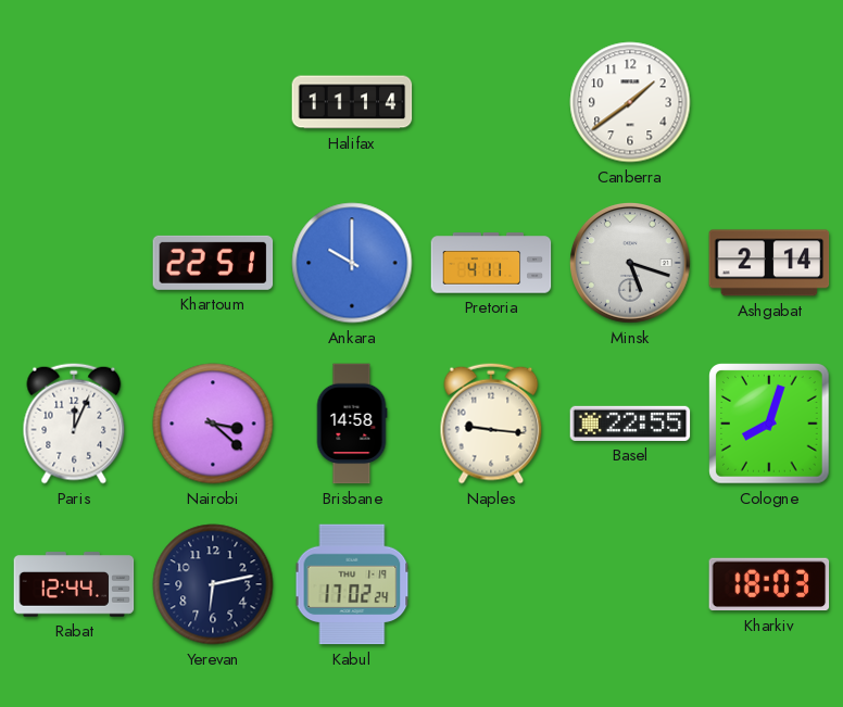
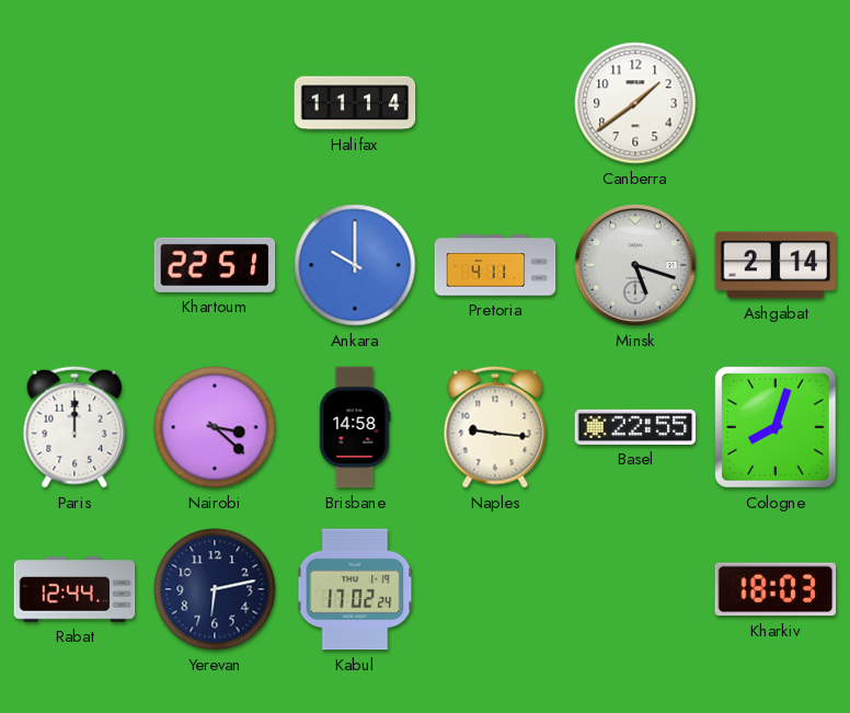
Paris: 12:04 -> 12:00 (74, 427)
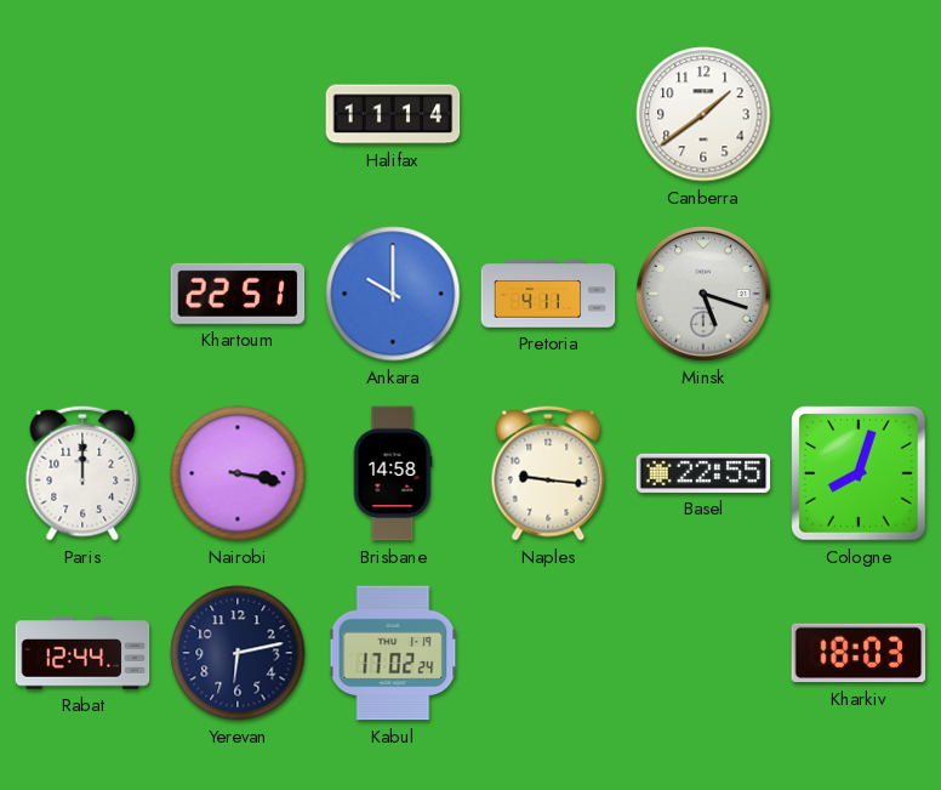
Ashgabat: 2:14 -> none (776, 265)
Nairobi: 3:22 -> 3:17 (238, 473)
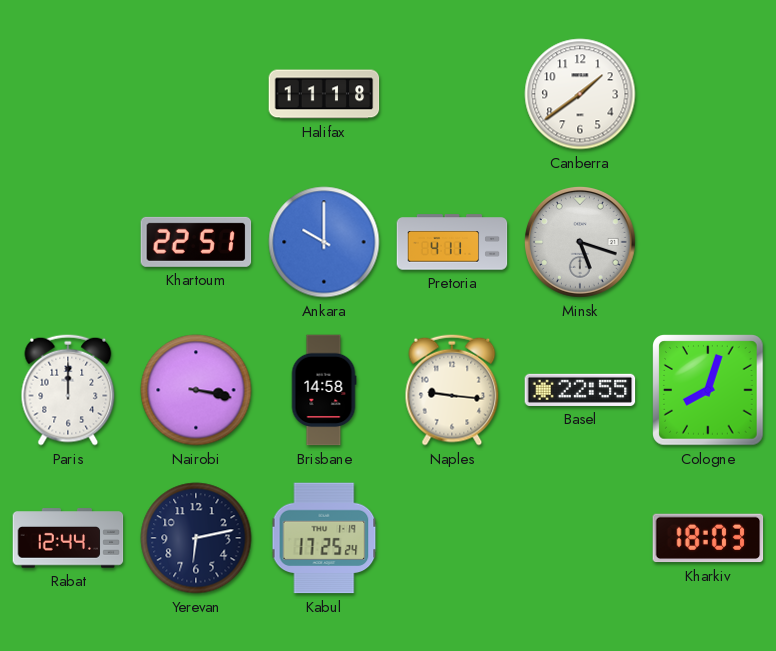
Halifax: 11:14 -> 11:18 (324, 94)
Kabul: 17:02 -> 17:25 (324, 538)
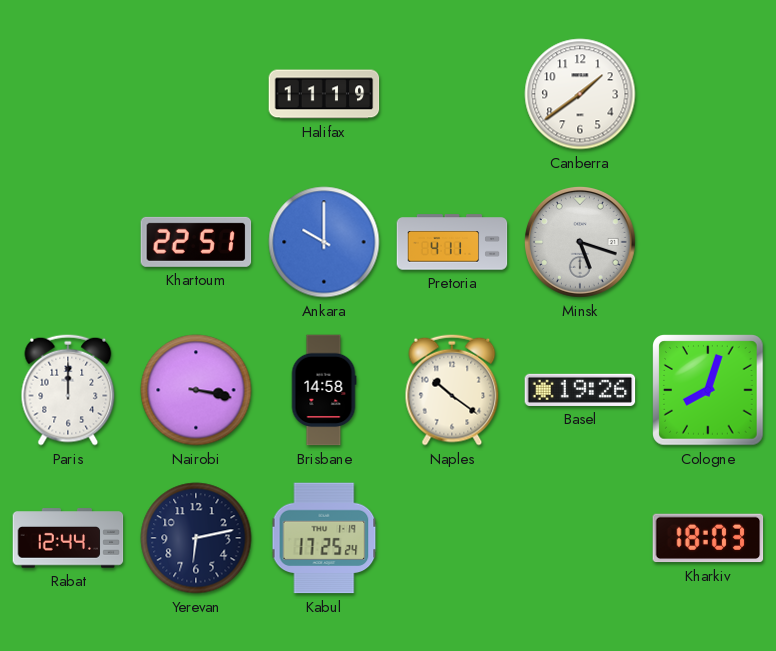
Halifax: 11:18 -> 11:19 (324, 94)
Naples: 9:16 -> 10:21 (452, 390)
Basel: 22:55 -> 19:26 (580, 390)
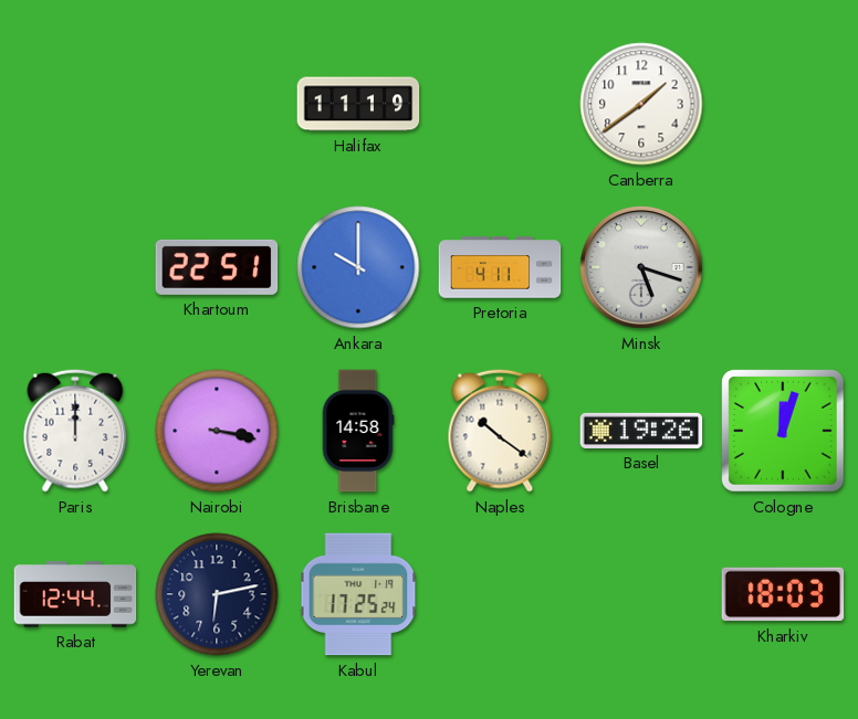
Cologne: 8:03 -> 12:03 (783, 431)
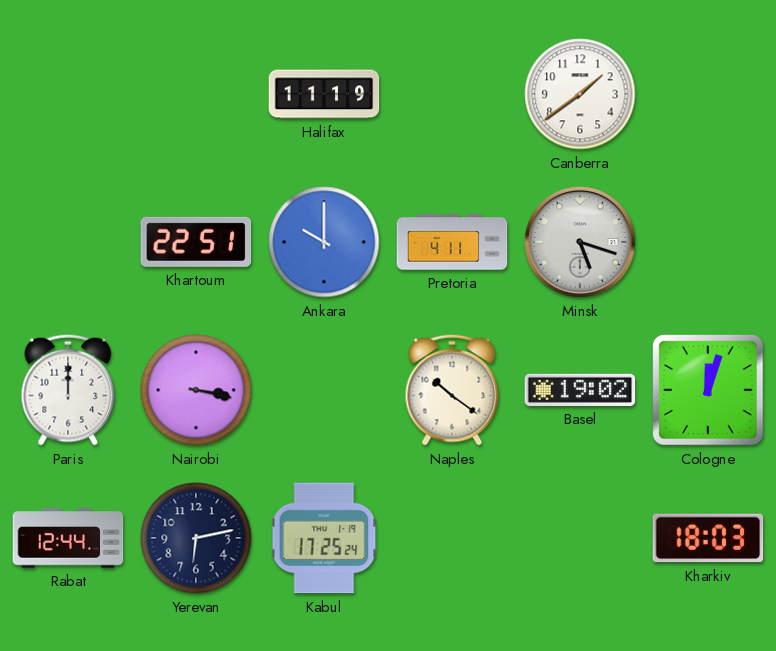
Brisbane: 14:58 -> none (358, 431)
Basel: 19:26 -> 19:02 (580, 390)
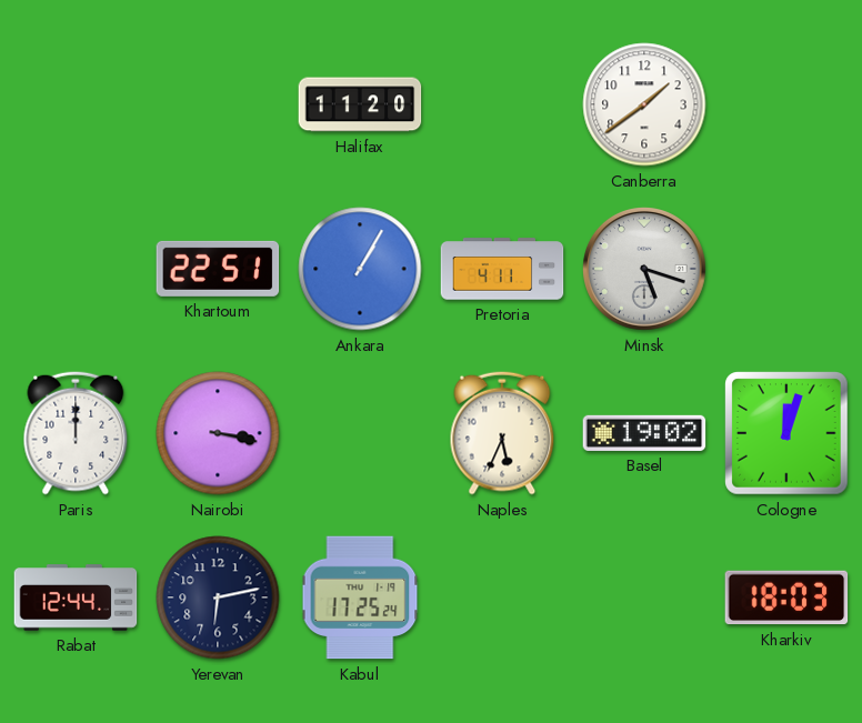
Halifax: 11:19 -> 11:20 (360, 104)
Ankara: 10:00 -> 1:05 (360, 269)
Naples: 10:21 -> 5:34 (502, 433)
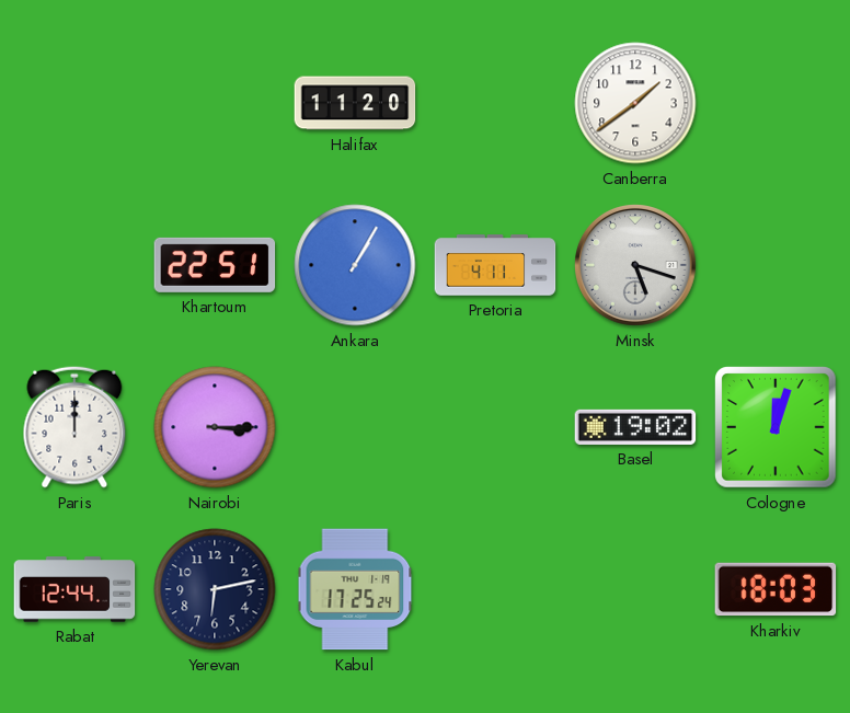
Nairobi: 3:17 -> 3:15 (215, 427)
Naples: 5:34 -> none (502, 433)
